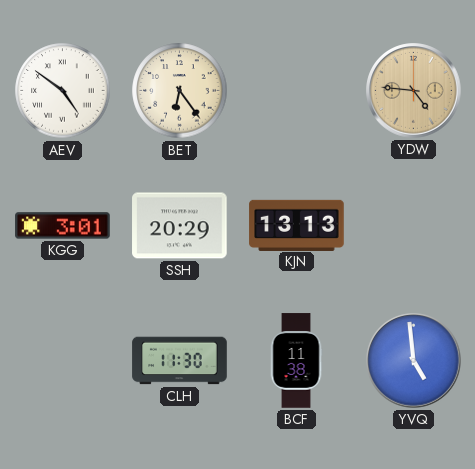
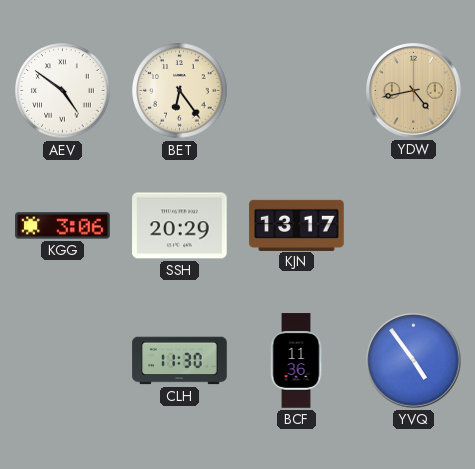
YDW: 4:46 -> 4:43 (414, 91)
KGG: 3:01 -> 3:06 (63, 226)
KJN: 13:13 -> 13:17 (297, 225)
BCF: 11:38 -> 11:36 (296, 361)
YVQ: 4:59 -> 4:54 (414, 361)
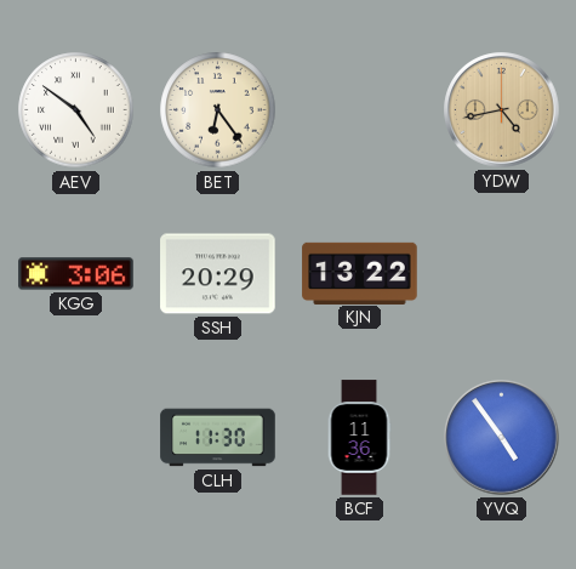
KJN: 13:17 -> 13:22 (360, 273)
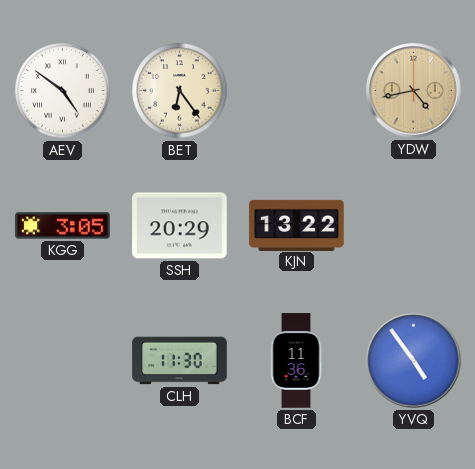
KGG: 3:06 -> 3:05 (63, 226)
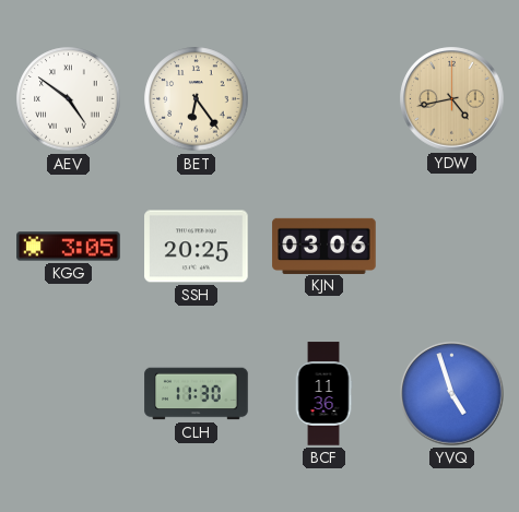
SSH: 20:29 -> 20:25 (197, 247)
KJN: 13:22 -> 03:06 (325, 246)
YVQ: 4:54 -> 4:57 (452, 394)
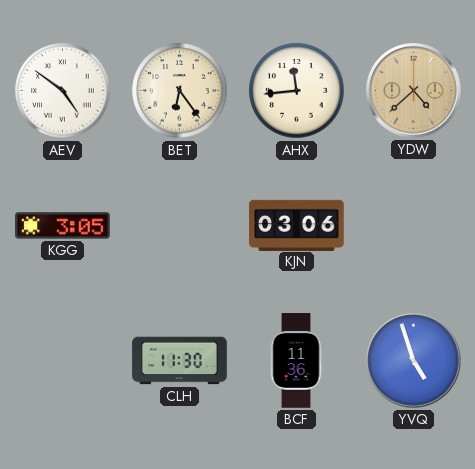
AHX: none -> 11:44 (297, 91)
YDW: 4:43 -> 4:38 (414, 91)
SSH: 20:25 -> none (197, 247)
